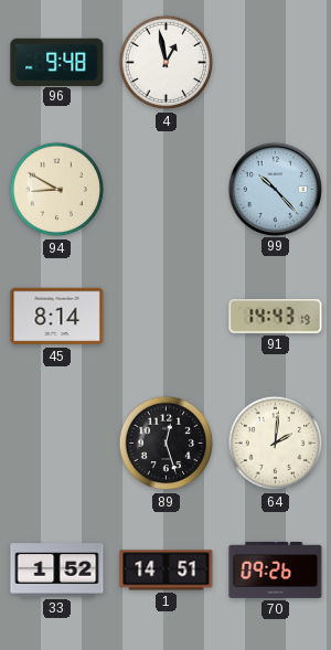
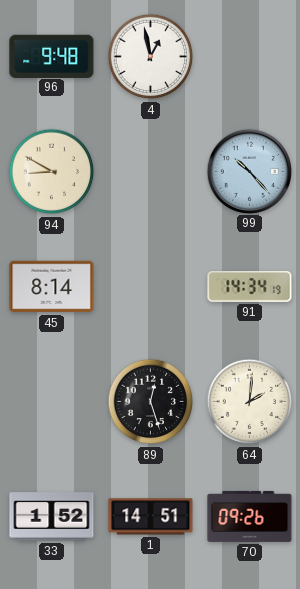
91: 14:43 -> 14:34 (250, 287)
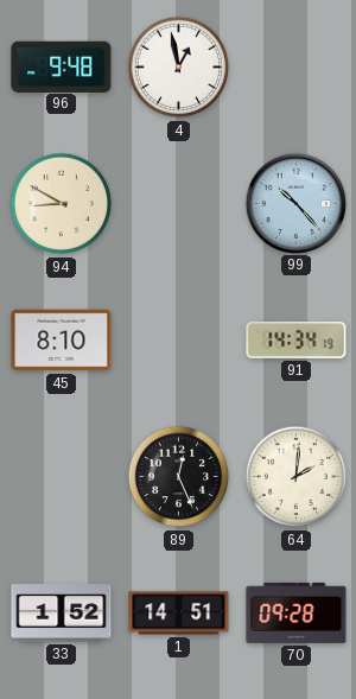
45: 8:14 -> 8:10 (62, 341)
89: 12:27 -> 12:26 (179, 477)
70: 09:26 -> 09:28 (297, 612)
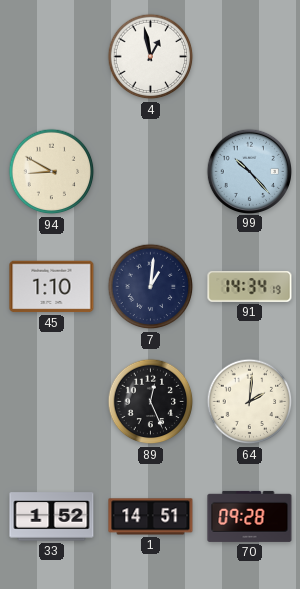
96: 9:48 -> none (62, 66)
45: 8:10 -> 1:10 (52, 287)
7: none -> 1:01 (151, 287)
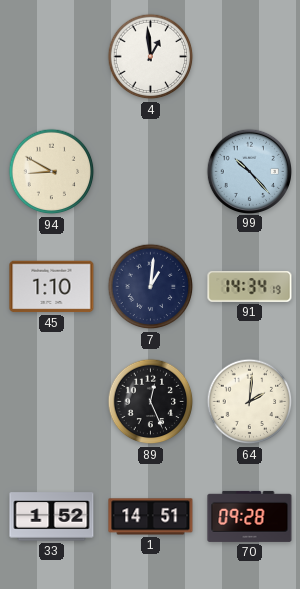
4: 12:58 -> 12:59 (151, 57)
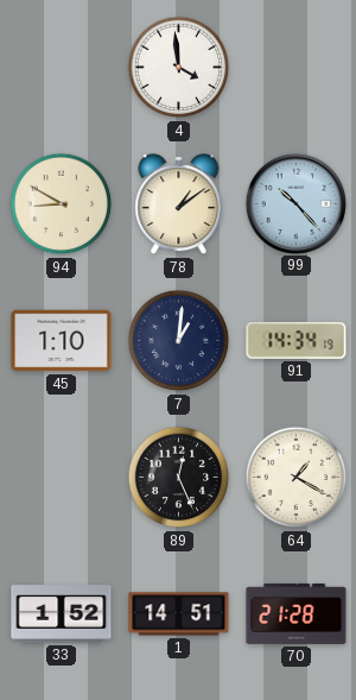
4: 12:59 -> 3:59 (179, 68)
78: none -> 1:09 (179, 204)
64: 2:01 -> 1:20 (297, 478)
70: 09:28 -> 21:28 (297, 613)
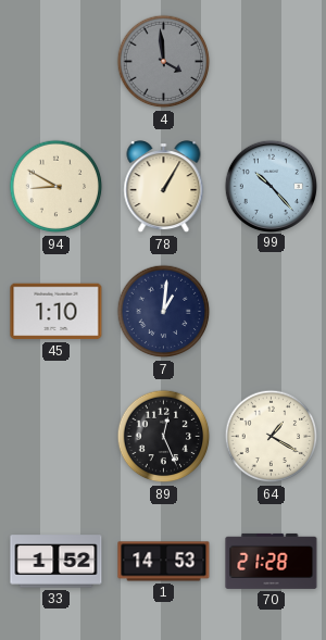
4 dial: white -> grey (164, 62)
78: 1:09 -> 1:05 (164, 187)
91: 14:34 -> none (297, 341)
1: 14:51 -> 14:53 (164, 562)
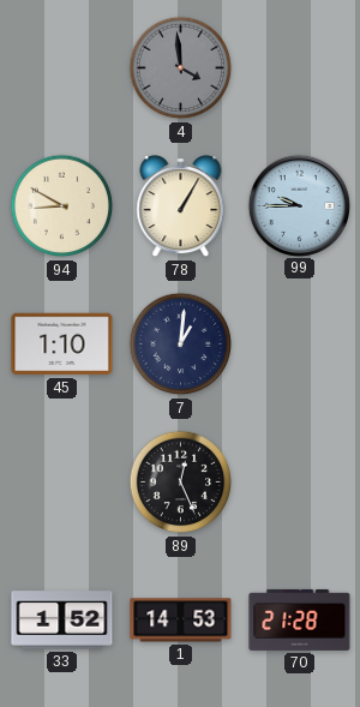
99: 10:23 -> 9:45 (299, 205)
64: 1:20 -> none (272, 437)
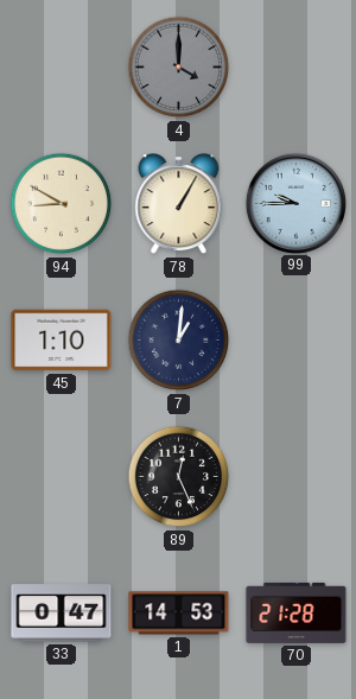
4: 3:59 -> 4:00 (179, 68)
33: 1:52 -> 0:47 (62, 614)
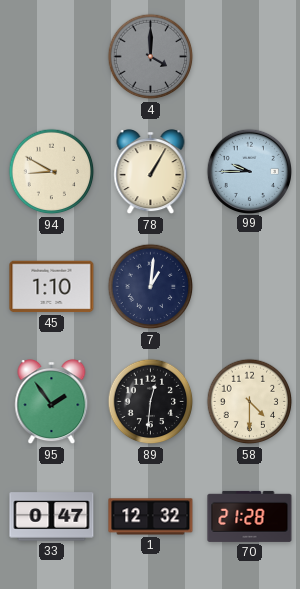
95: none -> 1:54 (52, 402)
89: 12:26 -> 12:31 (151, 402)
58: none -> 4:30 (250, 402)
1: 14:53 -> 12:32 (151, 517)
